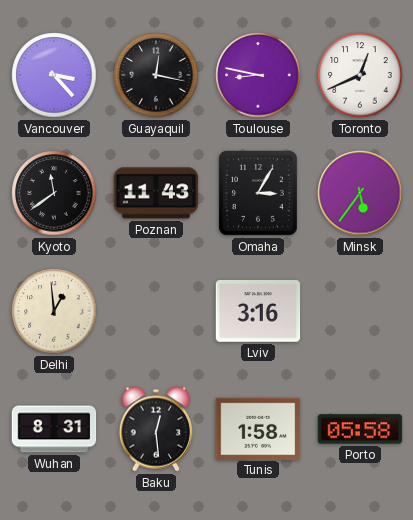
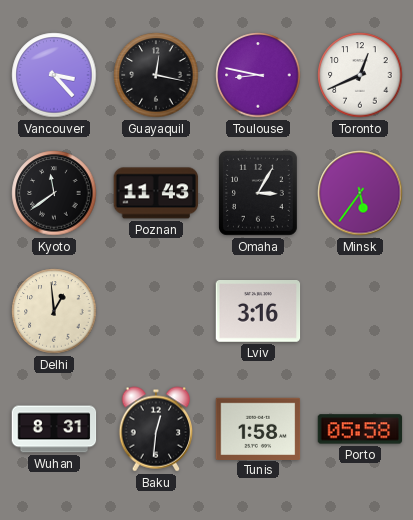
Baku: 12:29 -> 12:31 (156, 429)
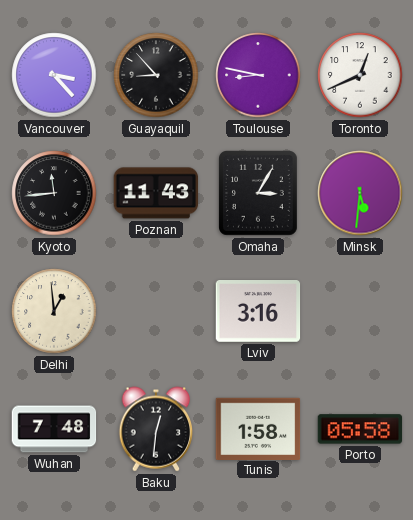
Guayaquil: 12:17 -> 8:53 (156, 75)
Kyoto: 11:39 -> 11:44 (54, 193)
Minsk: 5:36 -> 5:31 (360, 193)
Wuhan: 8:31 -> 7:48 (54, 429)
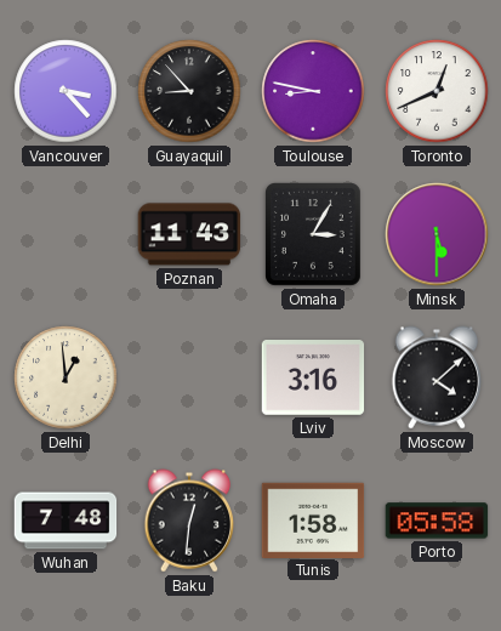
Kyoto: 11:44 -> none (54, 193)
Minsk: 5:31 -> 5:30 (437, 234)
Moscow: none -> 4:08 (437, 377)
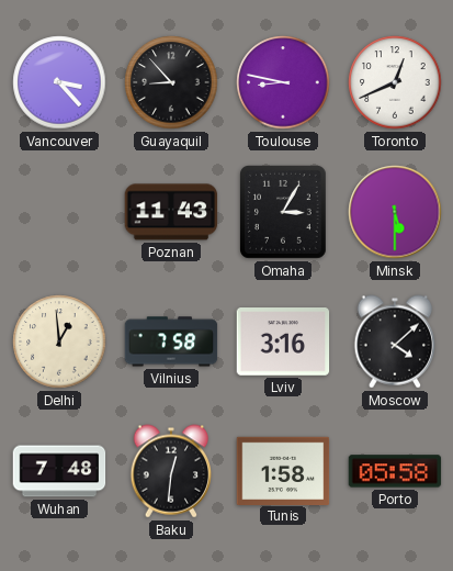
Vilnius: none -> 7:58 (171, 342)
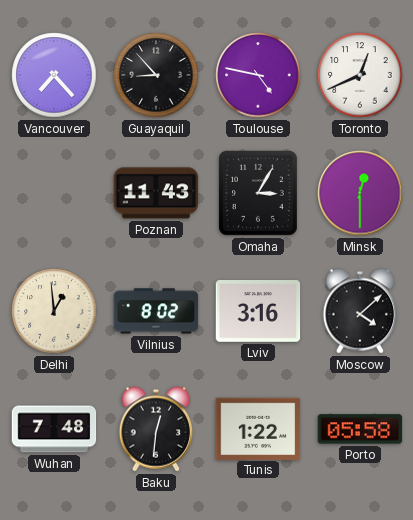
Vancouver: 3:23 -> 7:23 (54, 75)
Toulouse: 8:47 -> 4:47 (258, 75)
Minsk: 5:30 -> 12:30 (360, 193)
Vilnius: 7:58 -> 8:02 (156, 311)
Tunis: 1:58 -> 1:22 (258, 428)
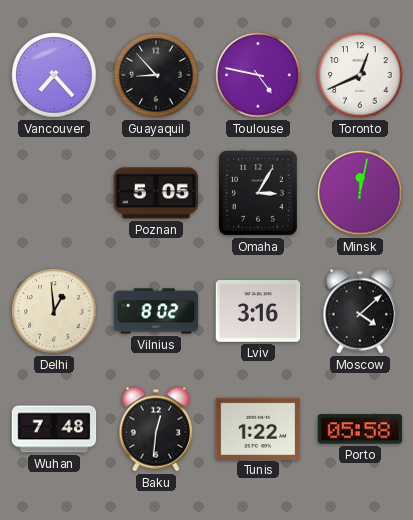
Poznan: 11:43 -> 5:05 (156, 193)
Minsk: 12:30 -> 12:02 (360, 193)
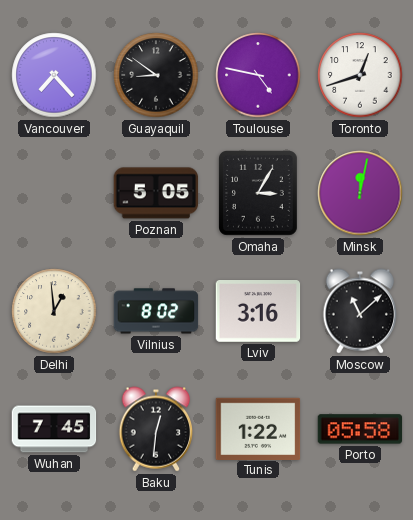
Guayaquil: 8:53 -> 8:51 (156, 75)
Toronto: 12:41 -> 12:42 (360, 75)
Moscow: 4:08 -> 11:08 (360, 311)
Wuhan: 7:48 -> 7:45 (54, 429)
